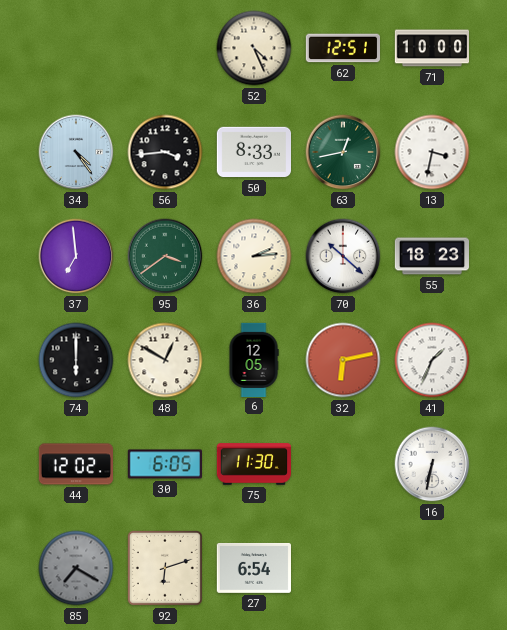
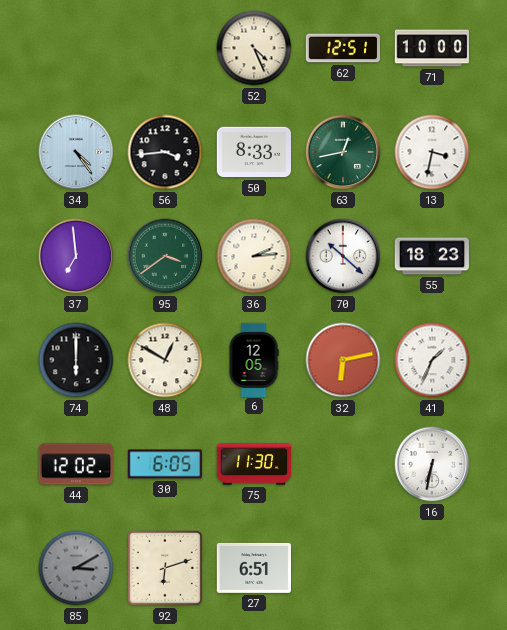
85: 7:20 -> 3:10 (76, 568)
27: 6:54 -> 6:51 (253, 568)
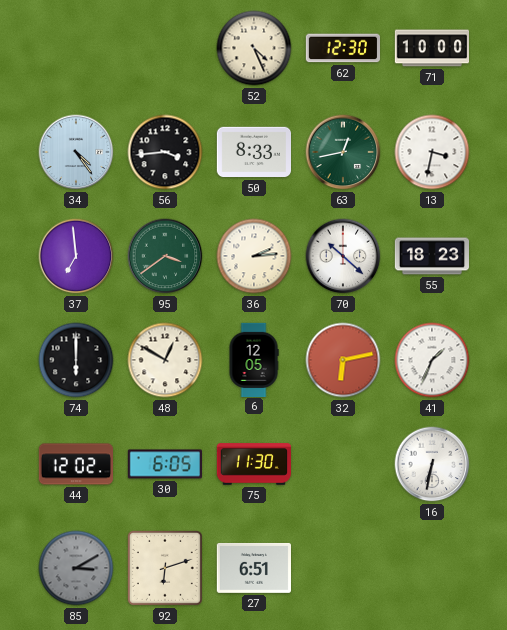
62: 12:51 -> 12:30 (342, 48)
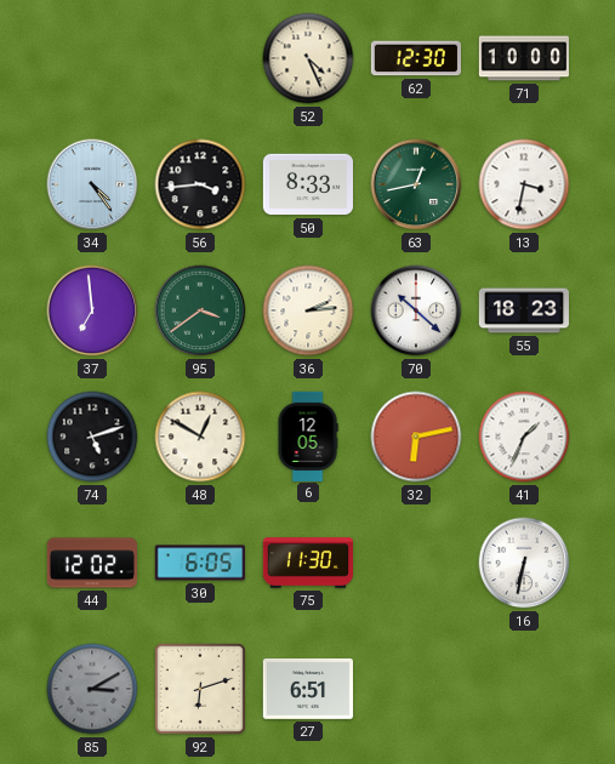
74: 6:00 -> 5:12 (92, 437)
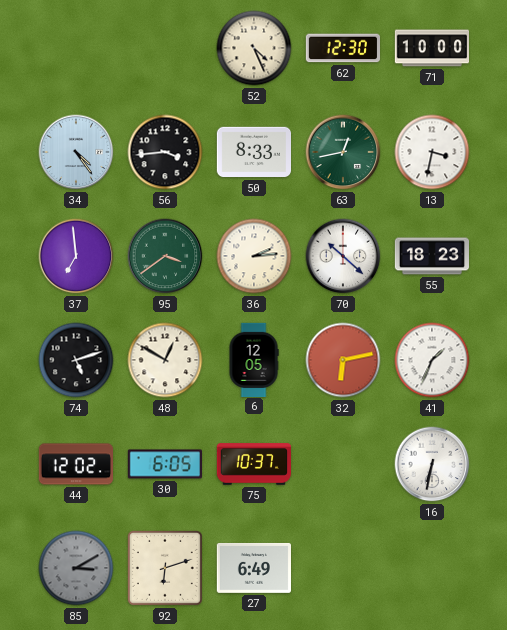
75: 11:30 -> 10:37 (253, 464)
27: 6:51 -> 6:49 (253, 568)
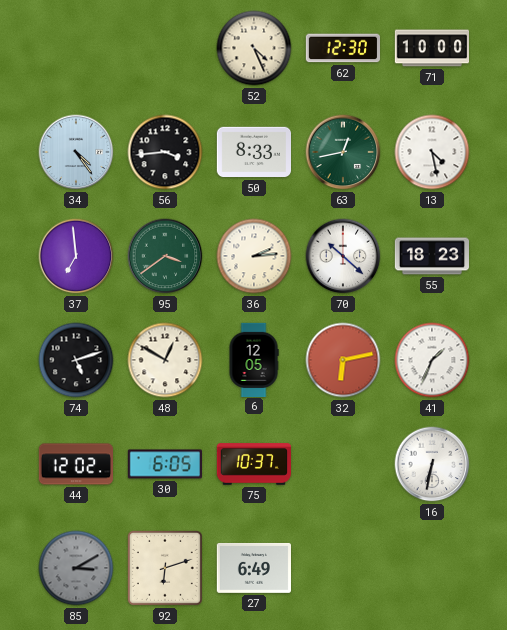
13: 3:32 -> 4:28 (432, 152)
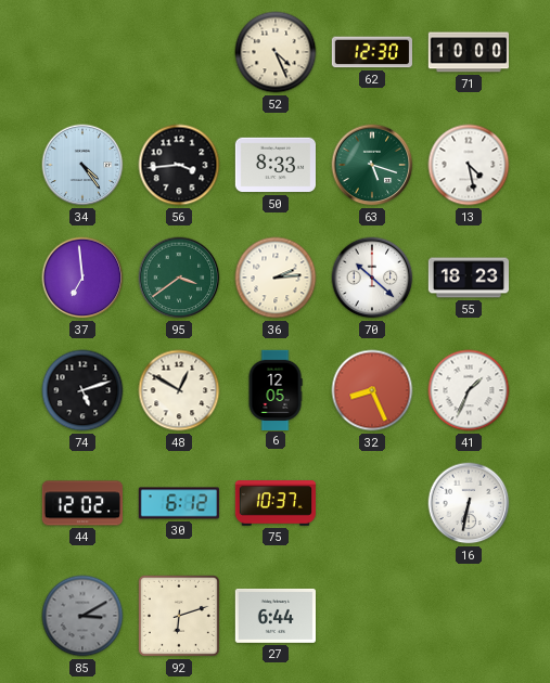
63: 12:43 -> 5:18 (372, 165)
32: 6:13 -> 8:26 (372, 390)
30: 6:05 -> 6:12 (178, 503)
27: 6:49 -> 6:44 (274, 616)
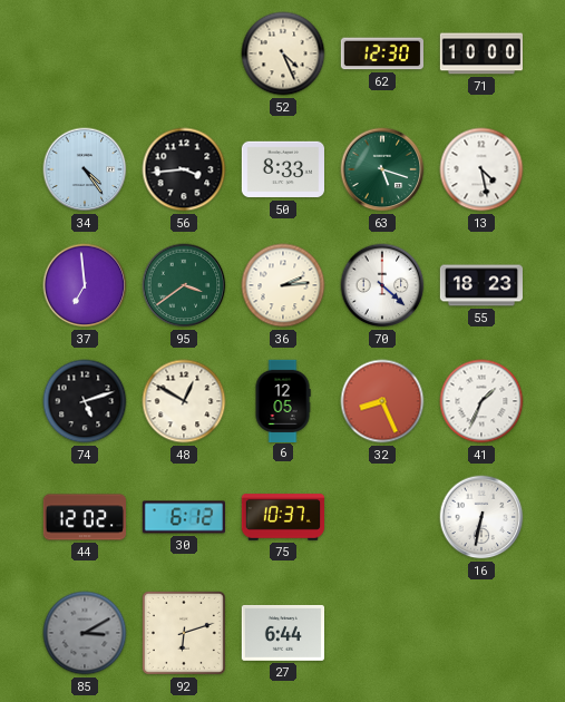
70: 10:22 -> 4:22 (382, 285)
